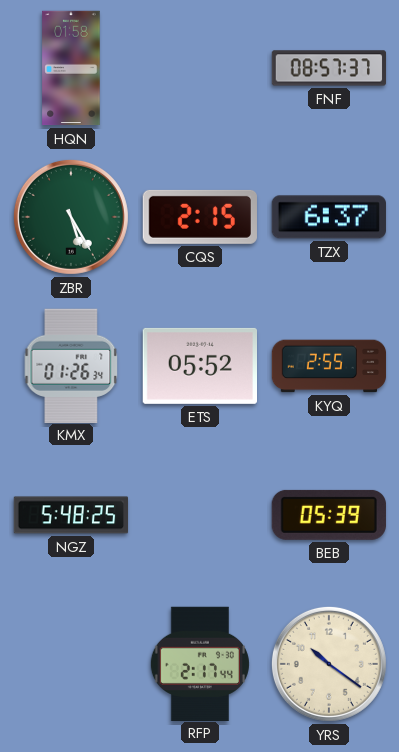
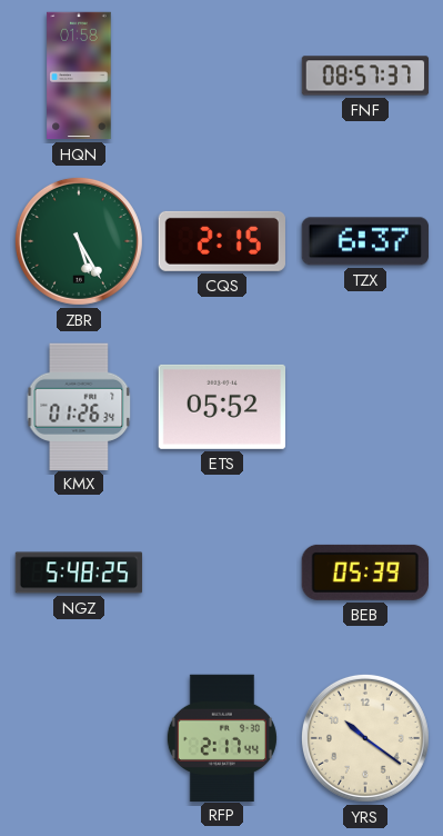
KYQ: 2:55 -> none (329, 366)
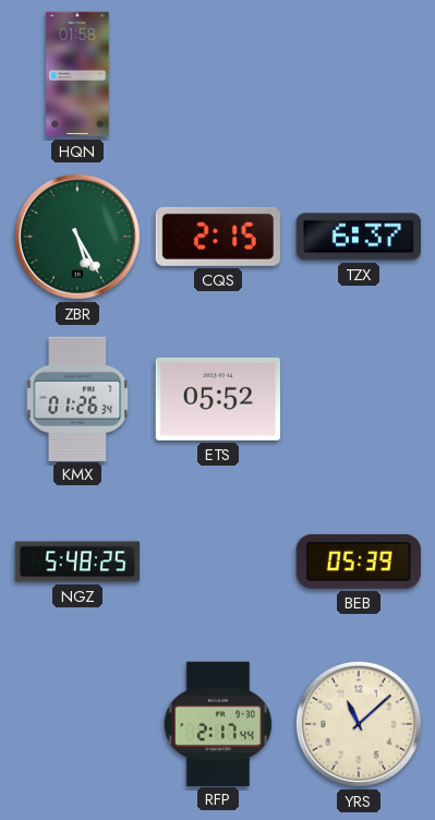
FNF: 08:57 -> none (365, 76)
YRS: 10:21 -> 11:08 (359, 724)
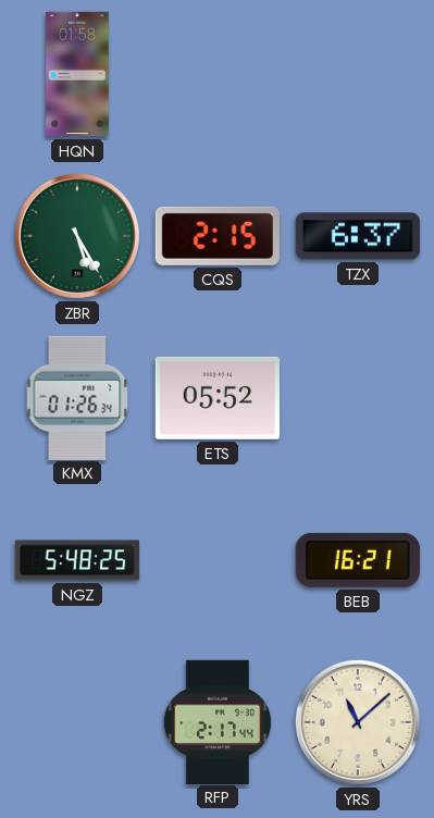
BEB: 05:39 -> 16:21 (358, 560)
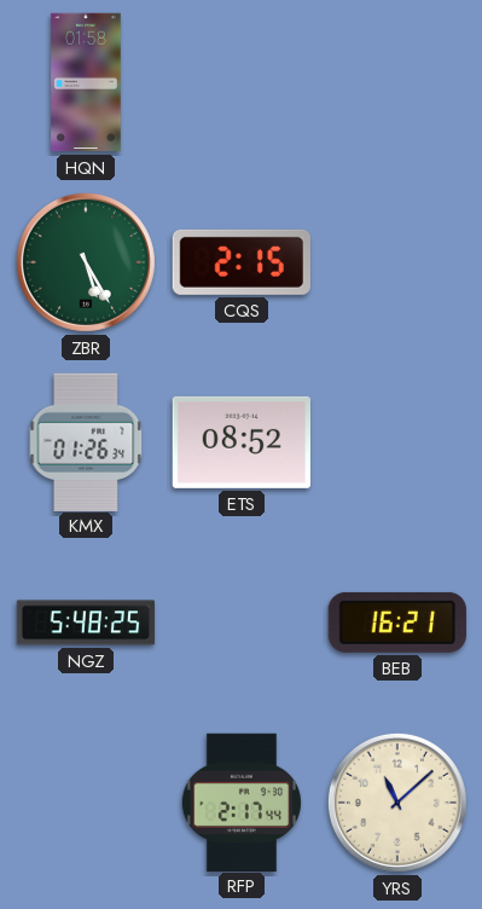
TZX: 6:37 -> none (358, 236)
ETS: 05:52 -> 08:52 (240, 442)
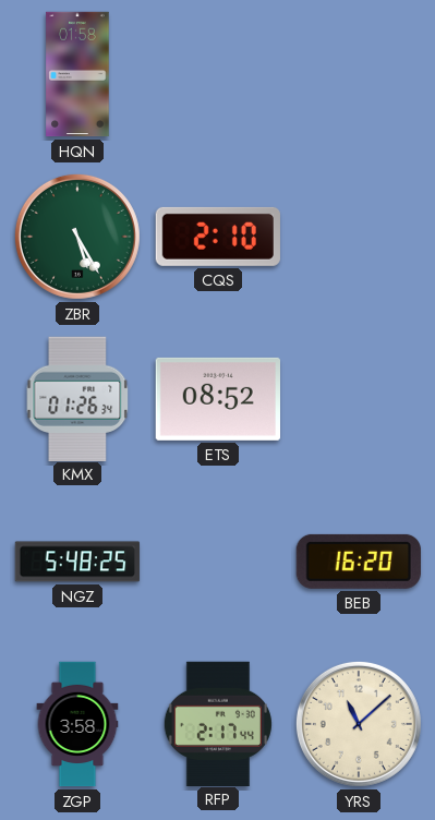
CQS: 2:15 -> 2:10 (218, 237)
BEB: 16:21 -> 16:20 (359, 562)
ZGP: none -> 3:58 (77, 724)
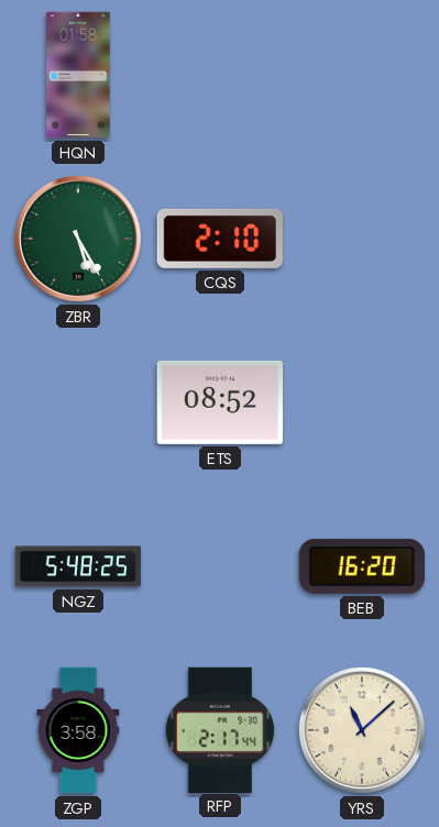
KMX: 01:26 -> none (77, 398)
